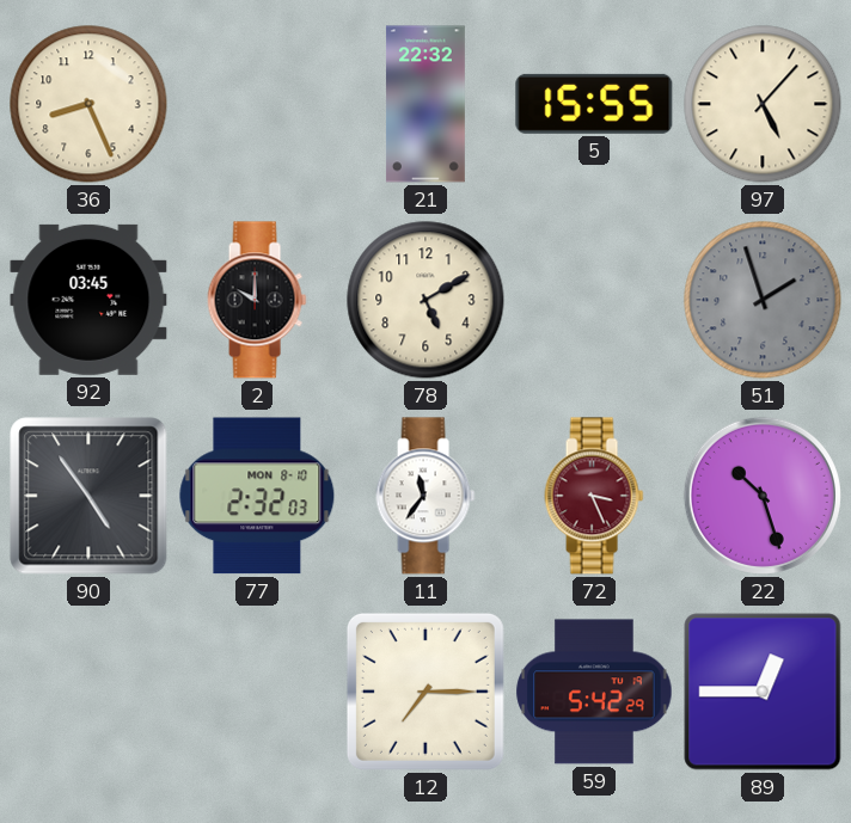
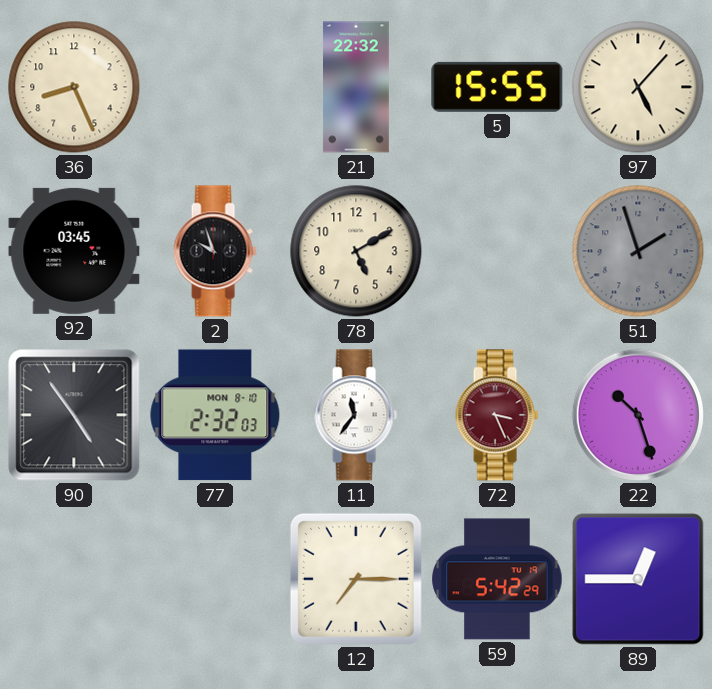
2: 10:00 -> 9:57 (215, 251)
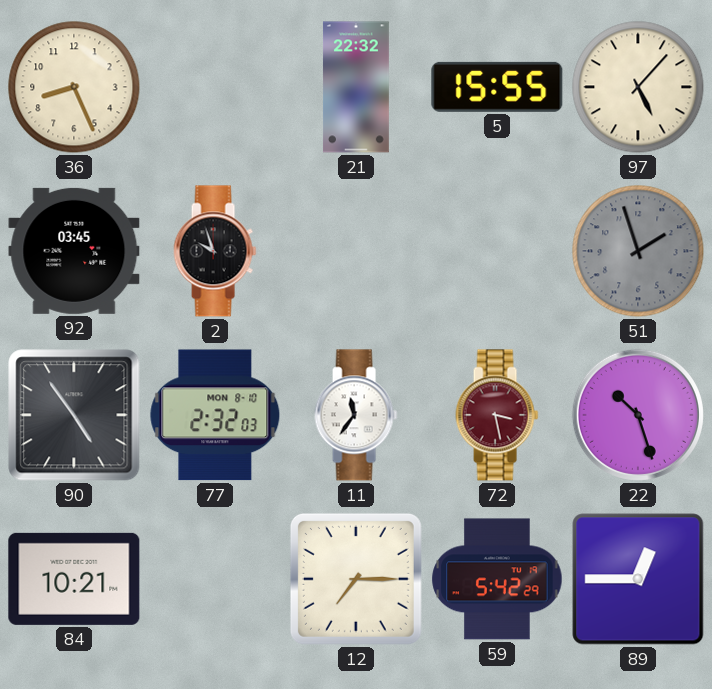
78: 5:10 -> none (356, 251)
72: 3:26 -> 3:28 (497, 415)
84: none -> 10:21 (74, 579)
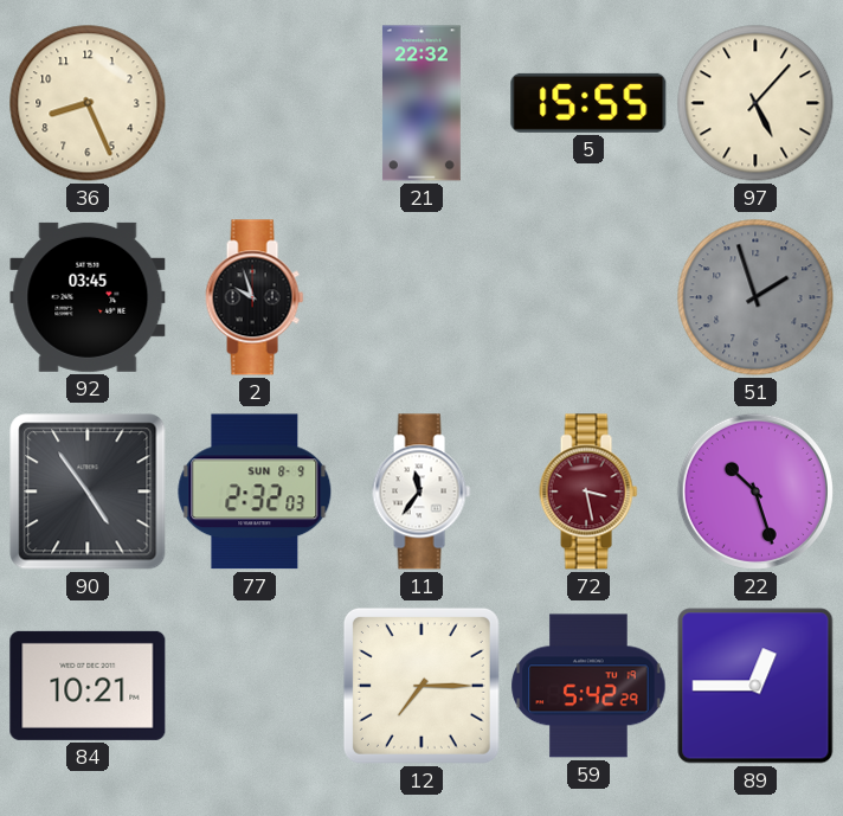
77 date: MON 8-10 -> SUN 8-9 (255, 491)
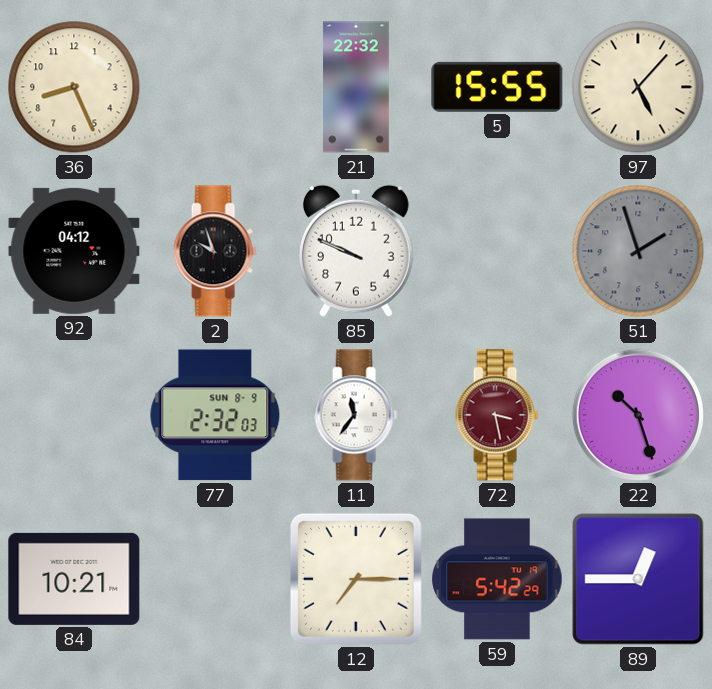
92: 03:45 -> 04:12 (74, 251)
85: none -> 9:49 (357, 251)
90: 4:54 -> none (88, 491)
